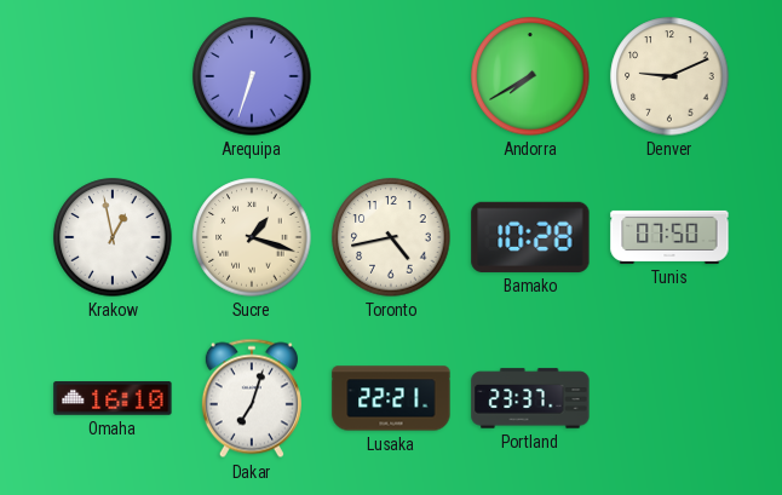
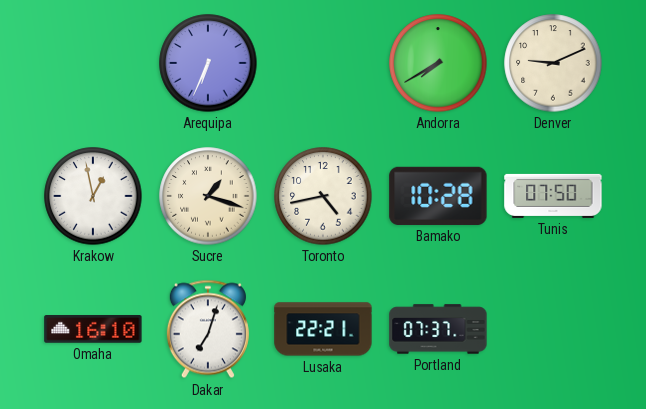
Arequipa: 6:33 -> 6:34 (208, 63)
Portland: 23:37 -> 07:37 (438, 329)
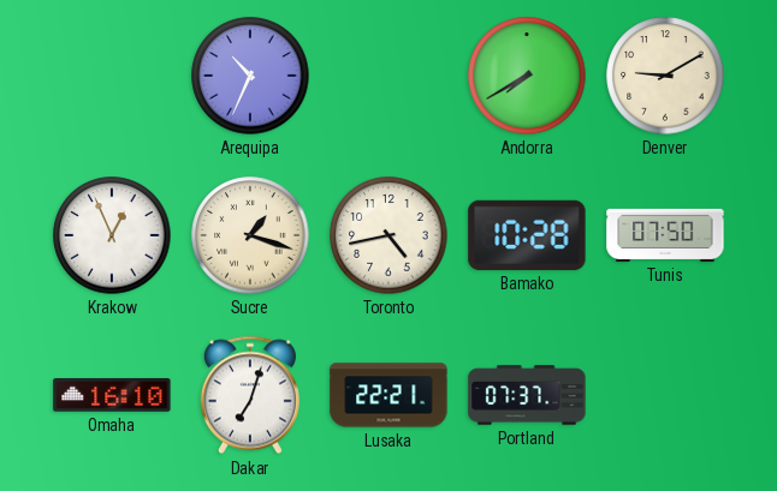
Arequipa: 6:34 -> 10:34 (250, 76)
Denver: 9:11 -> 9:10 (665, 76)
Krakow: 12:58 -> 12:56 (112, 235)
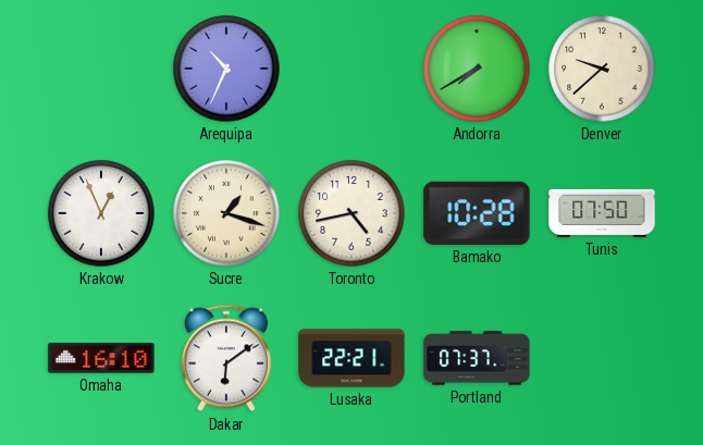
Denver: 9:10 -> 9:38 (602, 69)
Dakar: 7:03 -> 6:09 (226, 358)
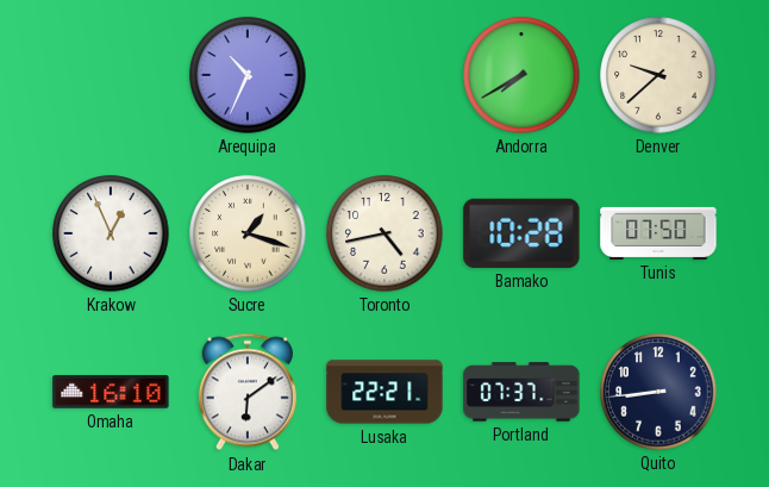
Quito: none -> 8:44 (658, 392)
